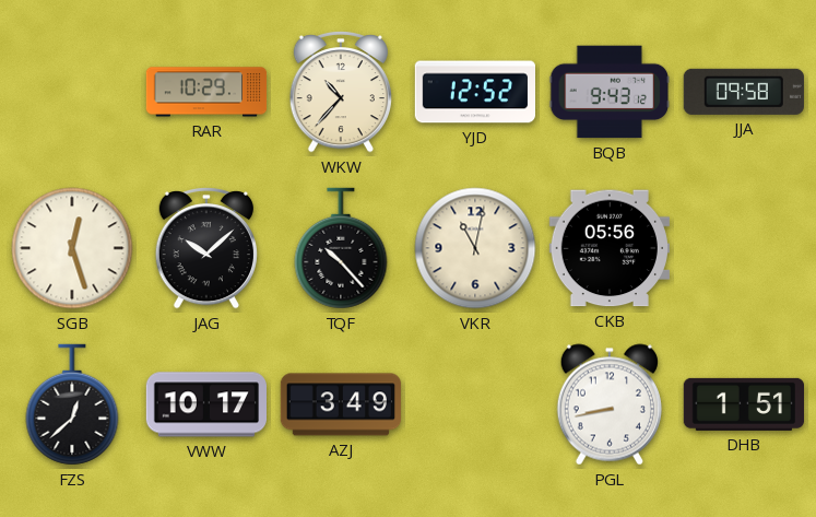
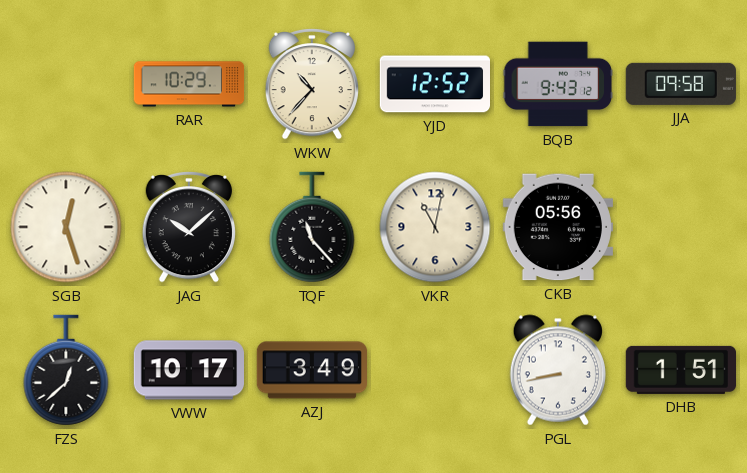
TQF: 10:23 -> 11:23 (312, 227)
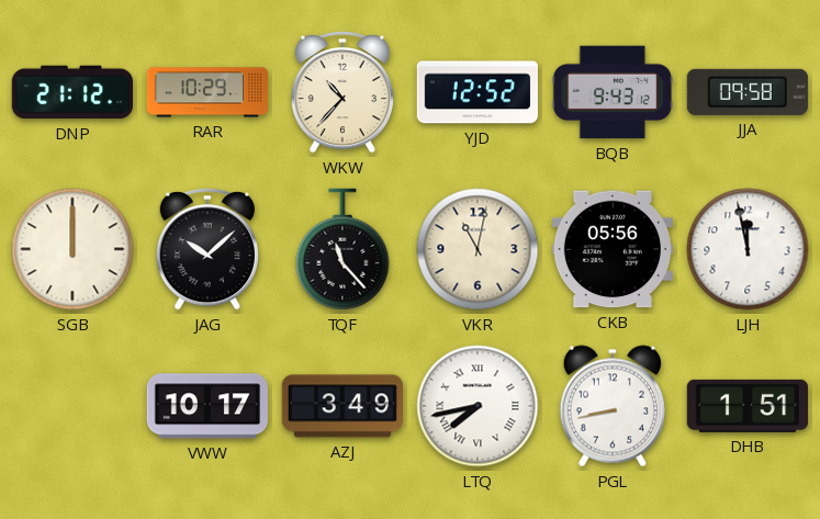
DNP: none -> 21:12 (71, 92)
SGB: 12:27 -> 12:00 (72, 249)
LJH: none -> 11:58 (748, 249)
FZS: 12:38 -> none (66, 370)
LTQ: none -> 7:43 (478, 406)
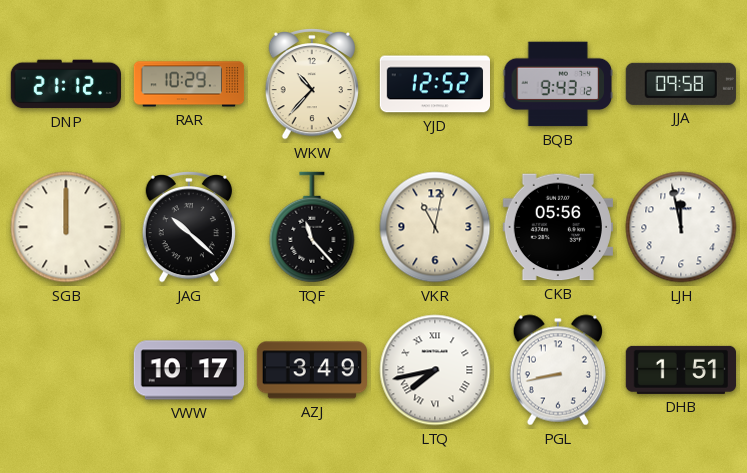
JAG: 10:08 -> 10:22 (188, 227)
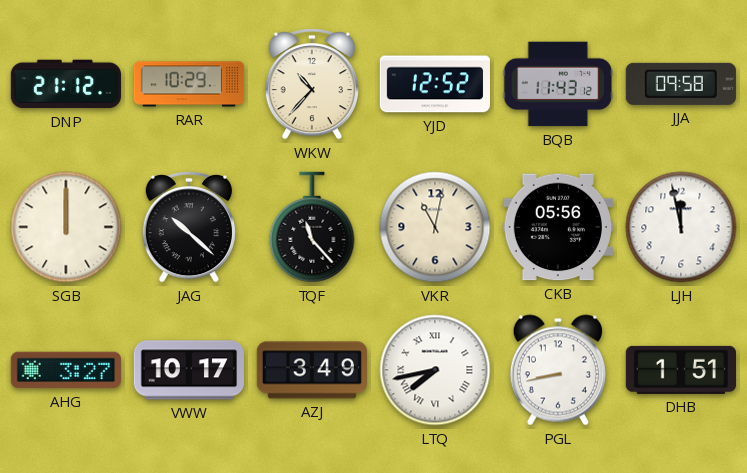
BQB: 9:43 -> 11:43 (557, 84)
AHG: none -> 3:27 (66, 370)
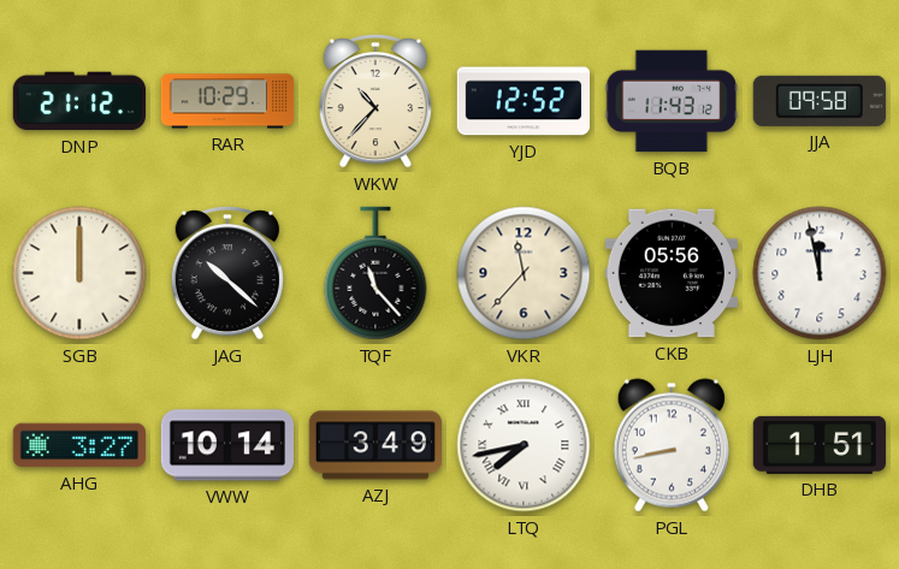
VKR: 11:02 -> 11:37 (524, 273)
VWW: 10:17 -> 10:14 (226, 445)
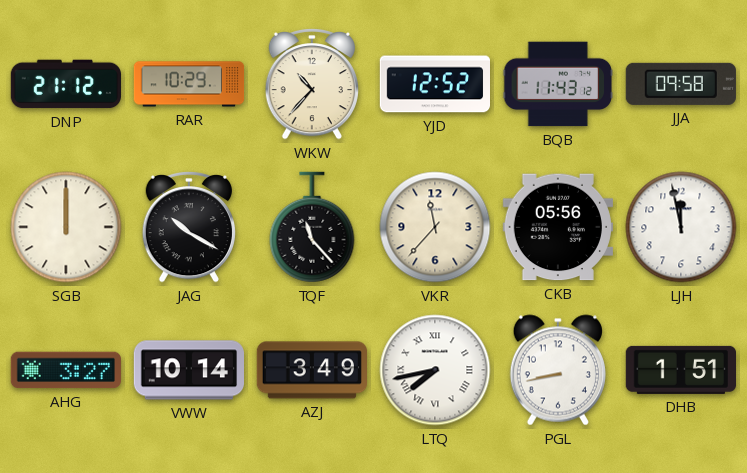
JAG: 10:22 -> 10:20 (188, 227)
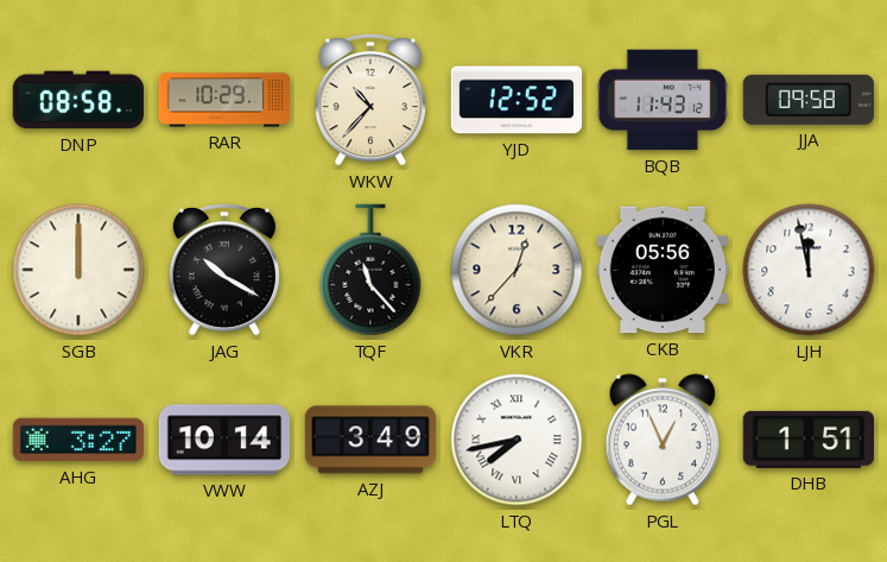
DNP: 21:12 -> 08:58 (77, 100)
VKR: 11:37 -> 12:37 (517, 270)
PGL: 8:43 -> 12:56 (663, 440)
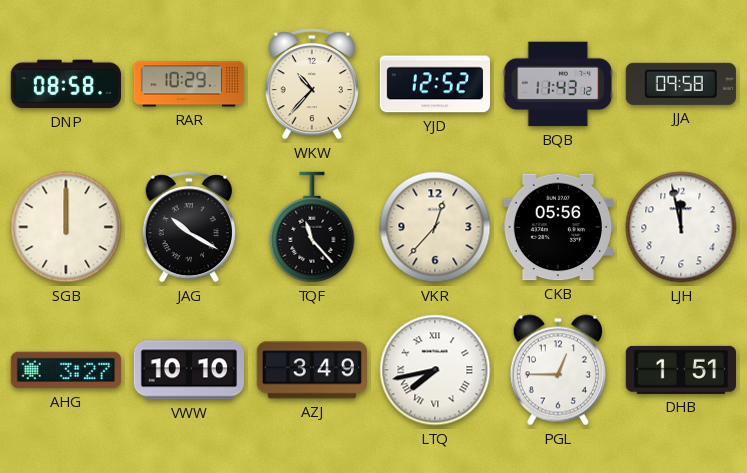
VWW: 10:14 -> 10:10 (188, 370)
PGL: 12:56 -> 12:45 (558, 370)
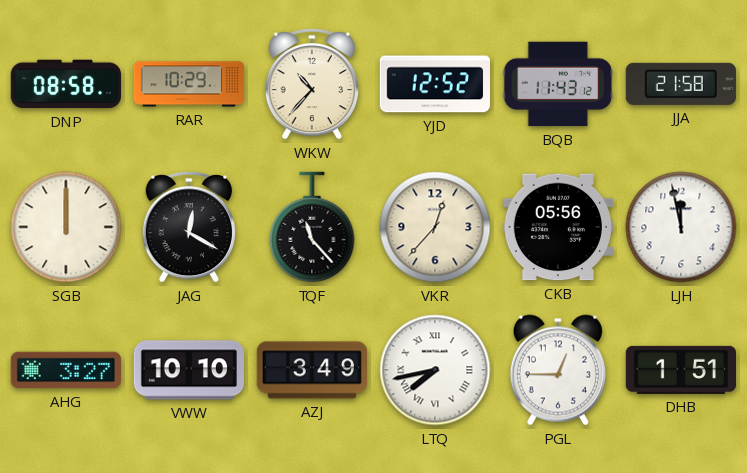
JJA: 09:58 -> 21:58 (681, 84)
JAG: 10:20 -> 12:20 (188, 227)
